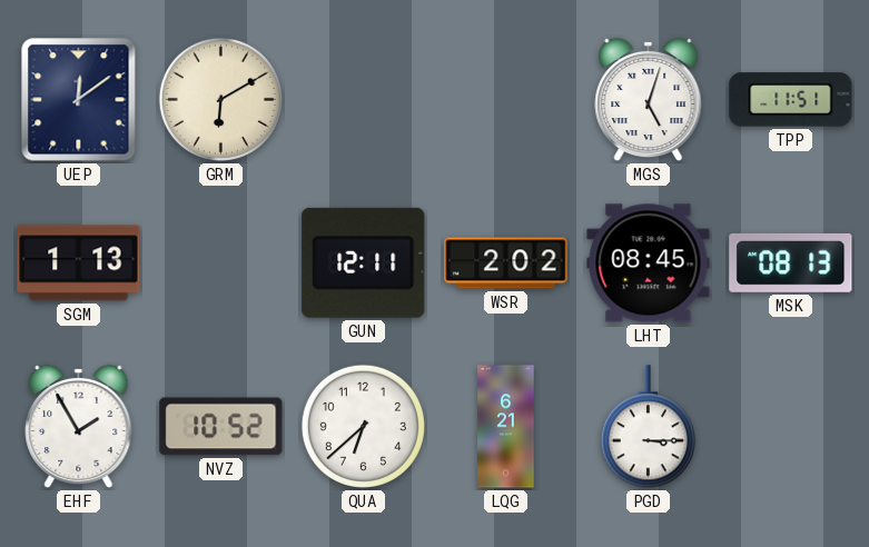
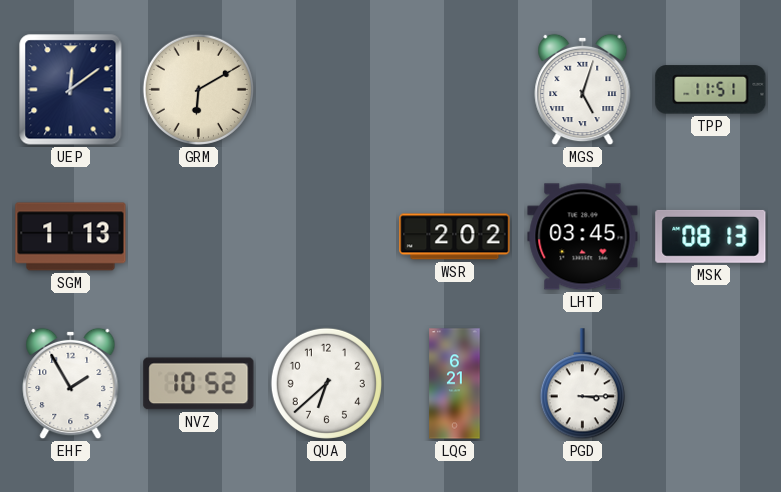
GUN: 12:11 -> none (364, 262)
LHT: 08:45 -> 03:45 (583, 237)
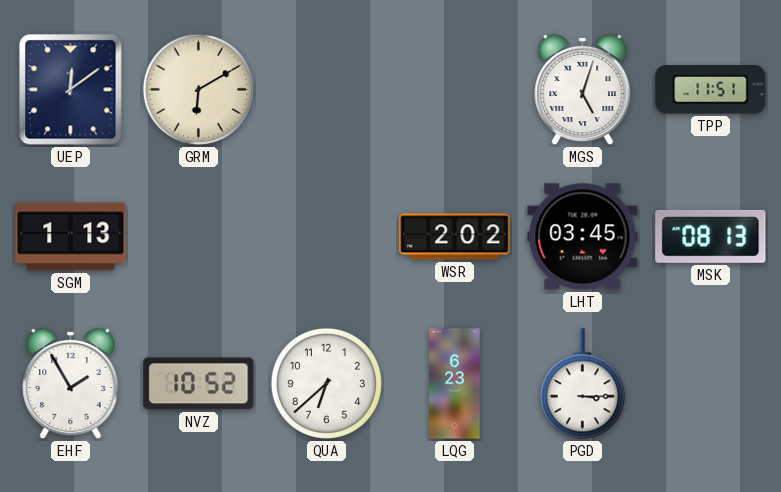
LQG: 6:21 -> 6:23 (455, 384)
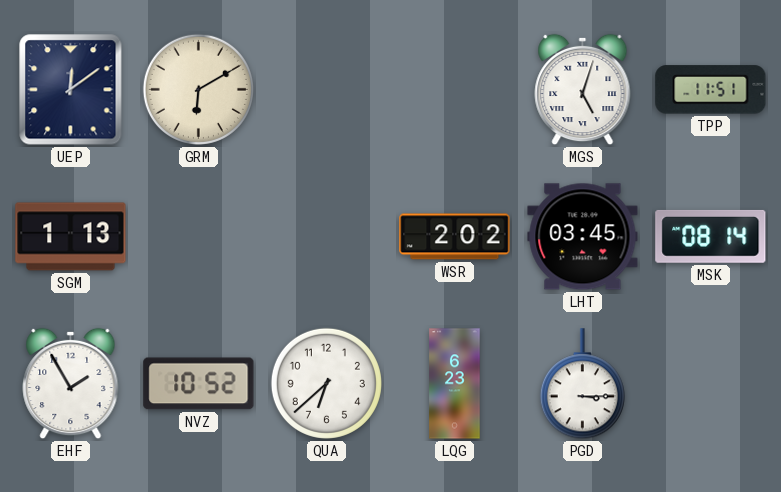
MSK: 08:13 -> 08:14 (711, 236)
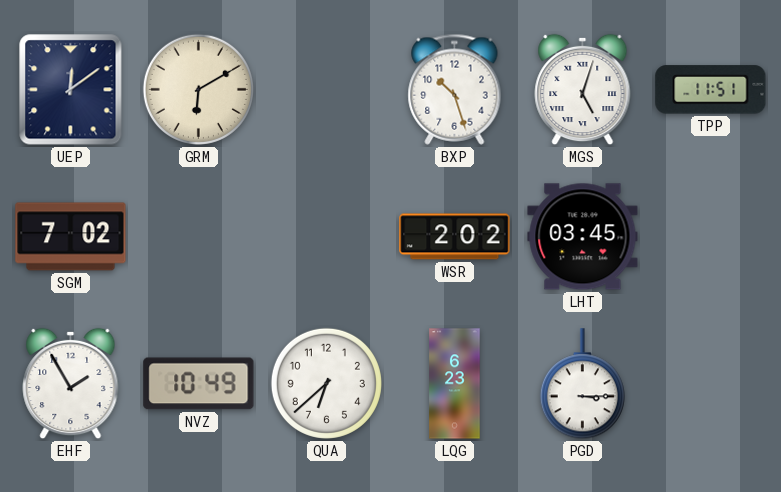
BXP: none -> 10:27 (455, 89)
SGM: 1:13 -> 7:02 (71, 237)
MSK: 08:14 -> none (711, 236)
NVZ: 10:52 -> 10:49 (199, 384)
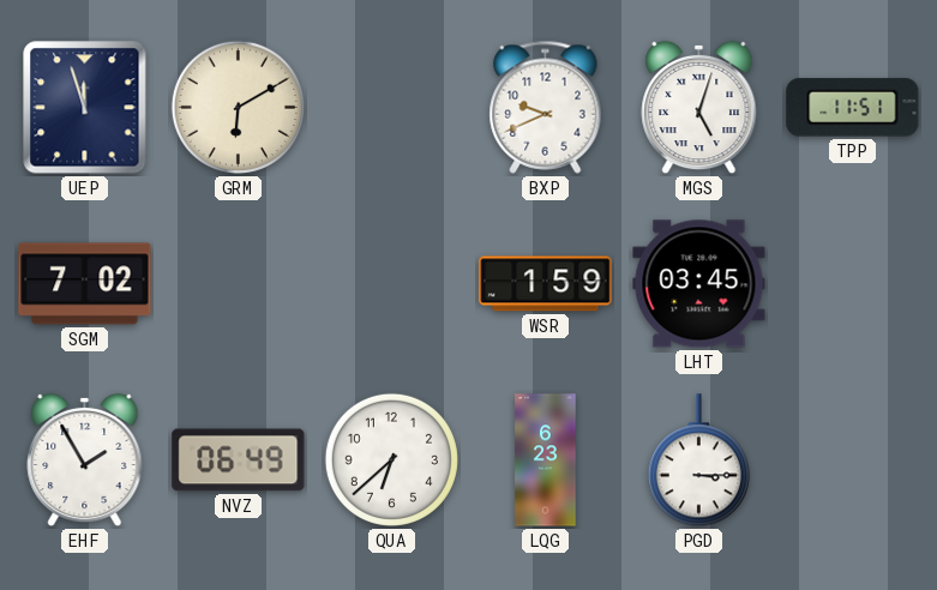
UEP: 12:09 -> 11:57 (85, 108)
BXP: 10:27 -> 9:41 (546, 107)
WSR: 2:02 -> 1:59 (546, 284)
NVZ: 10:49 -> 06:49 (239, 460)
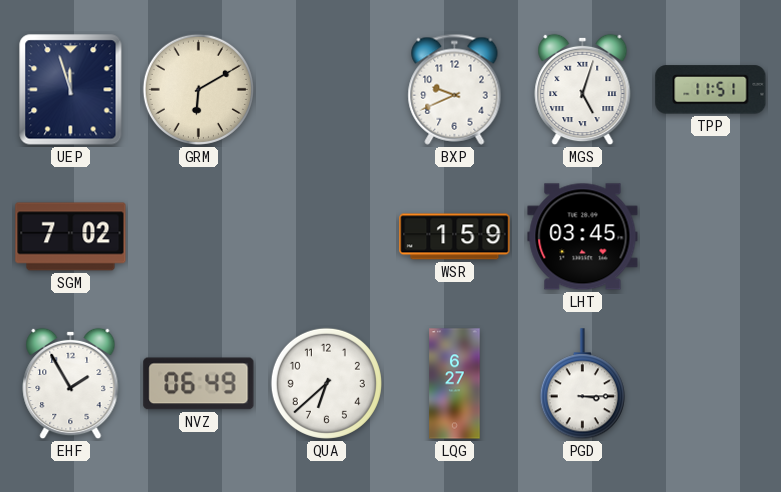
LQG: 6:23 -> 6:27 (455, 384)
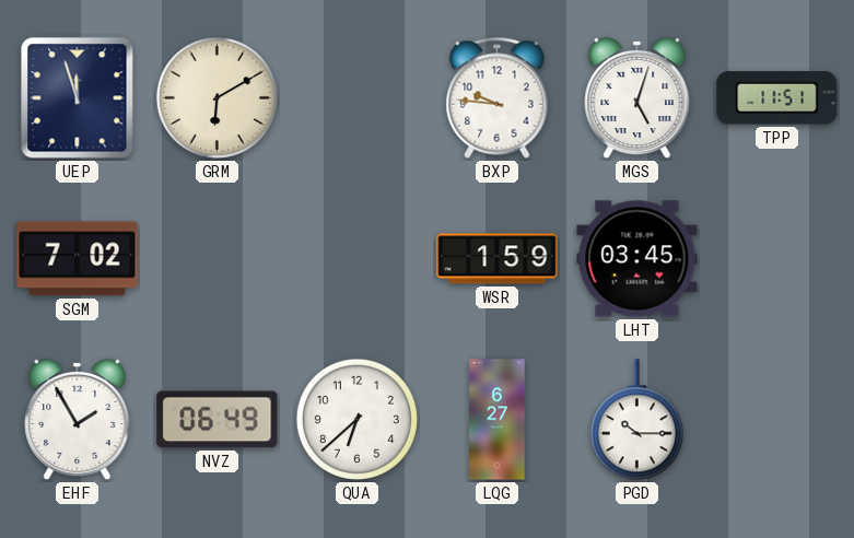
BXP: 9:41 -> 9:46 (498, 97)
PGD: 3:15 -> 10:15 (636, 420)
